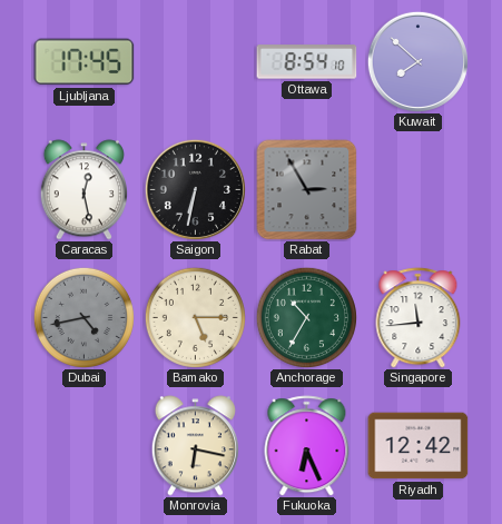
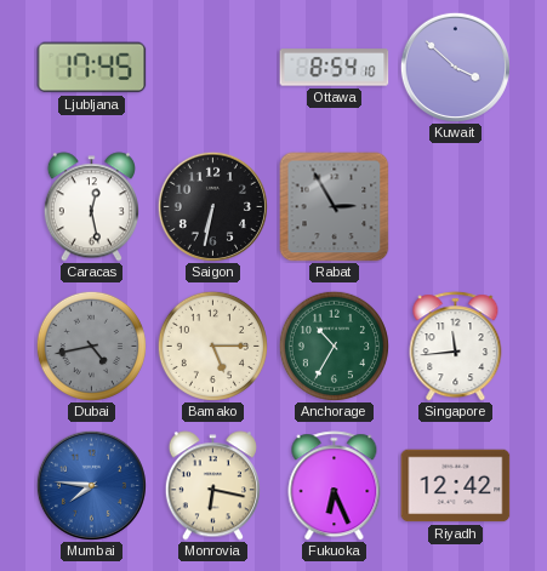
Kuwait: 7:52 -> 3:52 (455, 67)
Mumbai: none -> 7:46 (91, 485)
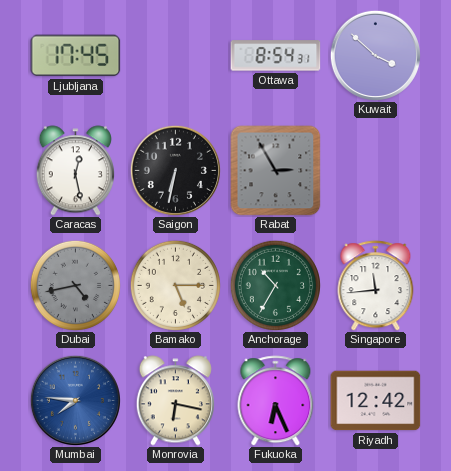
Ottawa: 8:54:10 -> 8:54:31 (276, 56)
